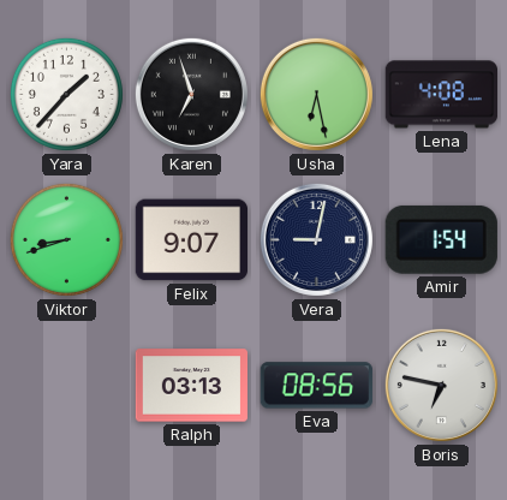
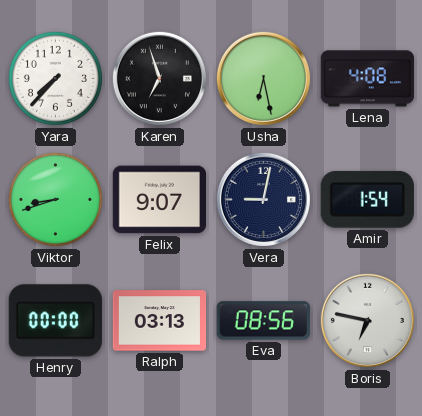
Yara: 1:37 -> 7:37 (55, 78)
Henry: none -> 00:00 (55, 321)
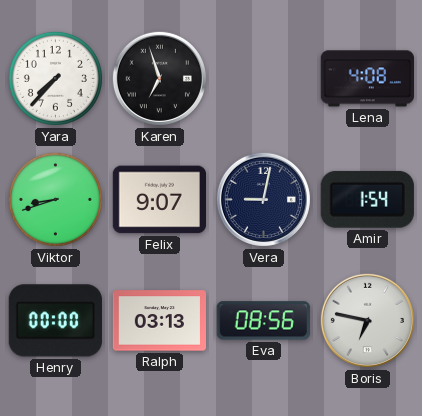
Usha: 6:28 -> none (263, 78)
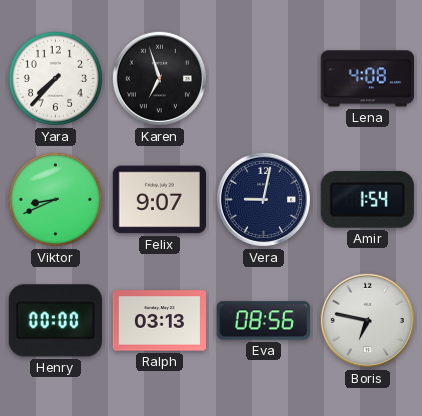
Viktor: 8:42 -> 8:41 (55, 199)
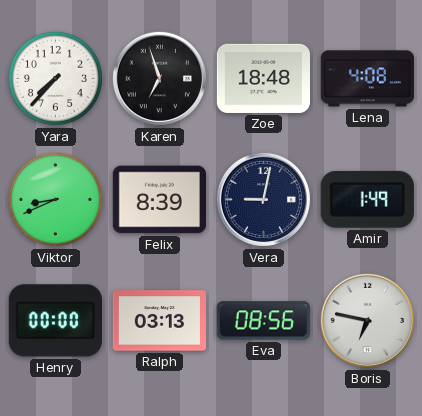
Zoe: none -> 18:48 (263, 78)
Felix: 9:07 -> 8:39 (159, 200)
Amir: 1:54 -> 1:49 (367, 199)
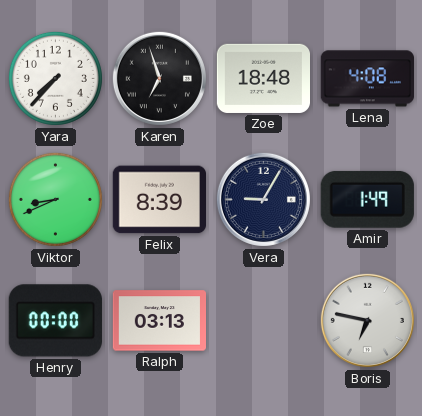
Vera: 9:02 -> 9:05 (263, 199)
Eva: 08:56 -> none (263, 321)
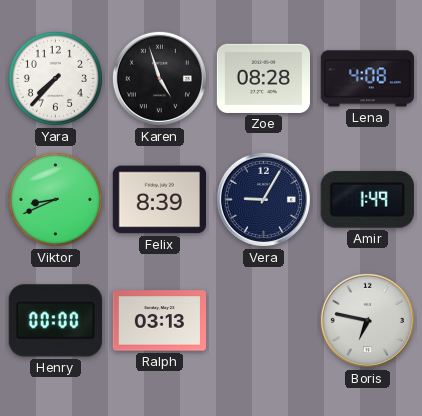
Karen: 6:57 -> 4:57 (159, 78)
Zoe: 18:48 -> 08:28 (263, 78)
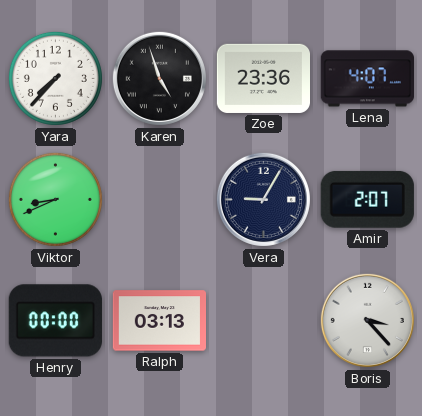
Zoe: 08:28 -> 23:36 (263, 78)
Lena: 4:08 -> 4:07 (367, 79)
Felix: 8:39 -> none (159, 200)
Amir: 1:49 -> 2:07 (367, 199)
Boris: 6:47 -> 3:23 (367, 320)
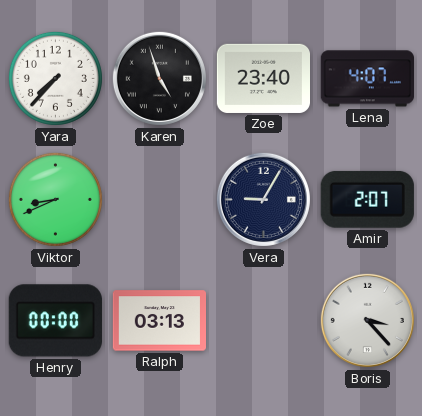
Zoe: 23:36 -> 23:40 (263, 78)
